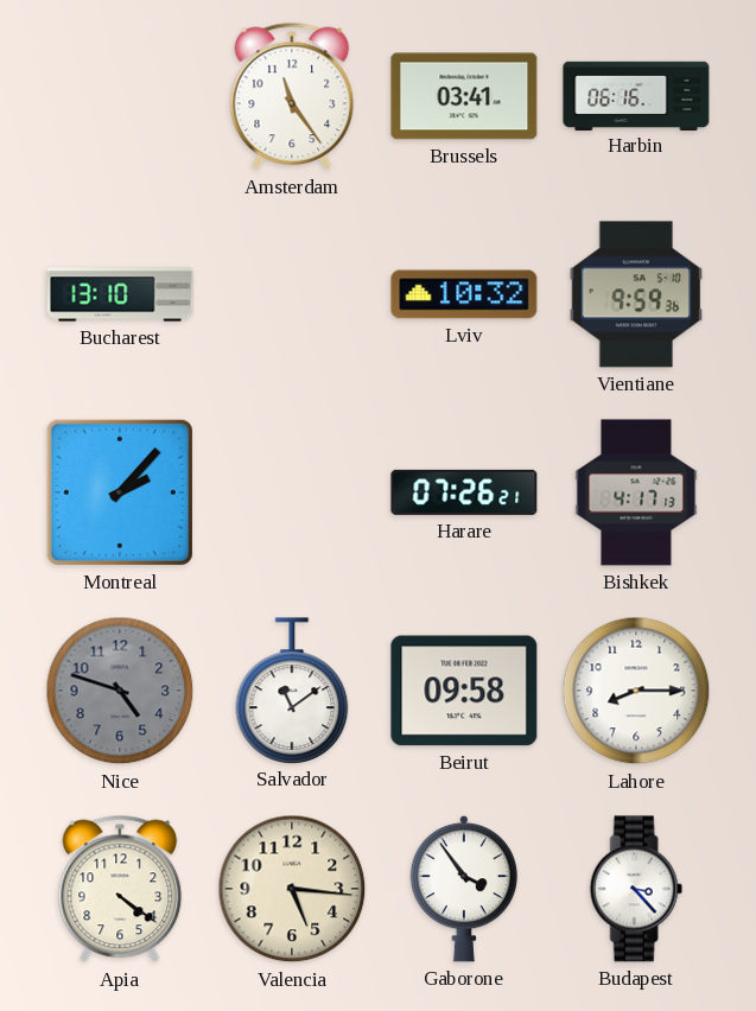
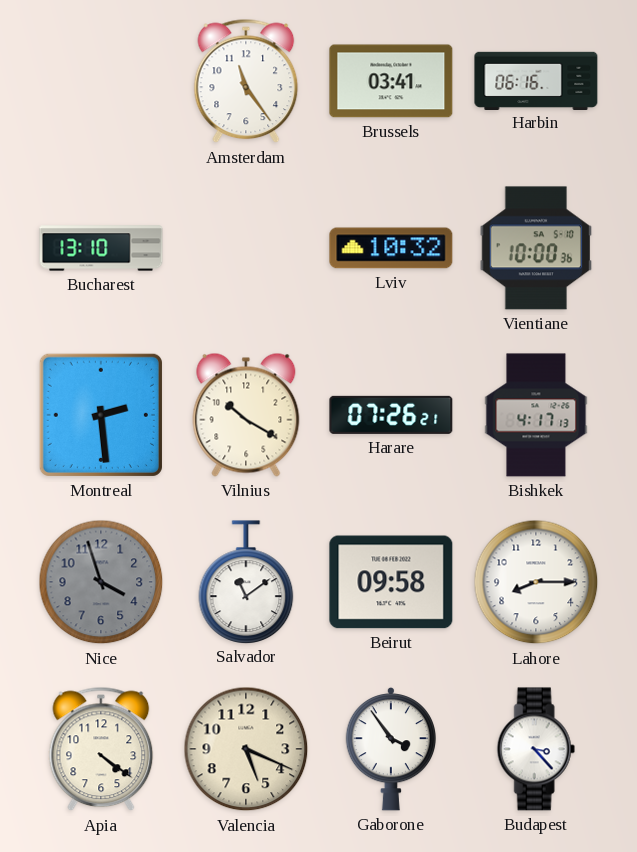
Vientiane: 9:59 -> 10:00 (536, 248)
Montreal: 2:07 -> 2:29 (101, 415)
Vilnius: none -> 10:20 (246, 415)
Nice: 4:48 -> 3:57 (101, 582)
Valencia: 5:16 -> 5:19 (246, 749)
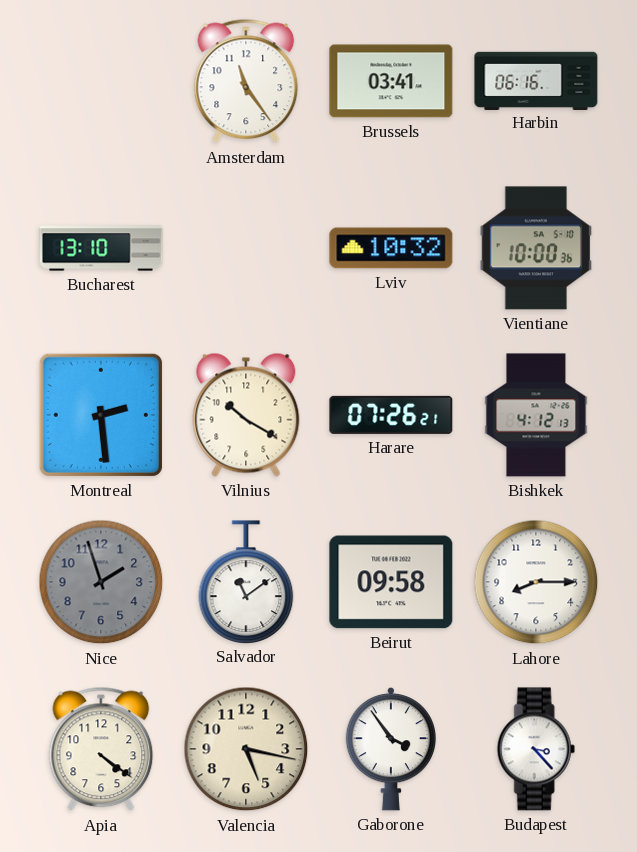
Bishkek: 4:17 -> 4:12 (536, 415)
Nice: 3:57 -> 1:57 (101, 582)
Valencia: 5:19 -> 5:17 (246, 749)
